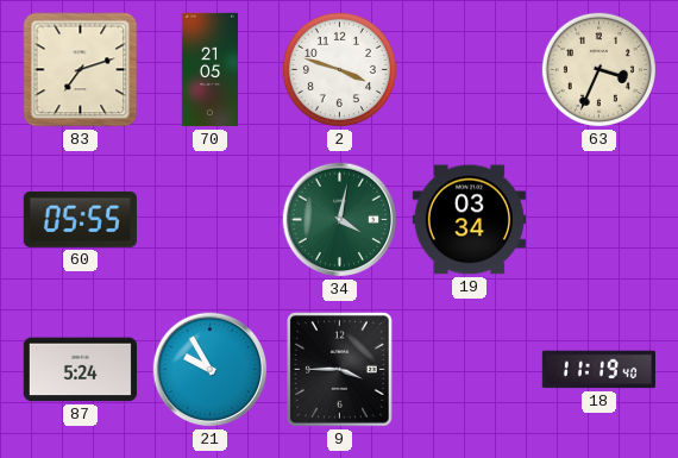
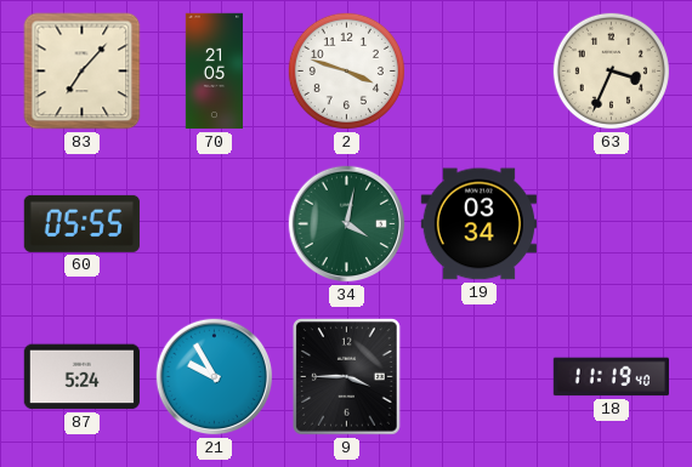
83: 7:12 -> 7:07 (83, 72)
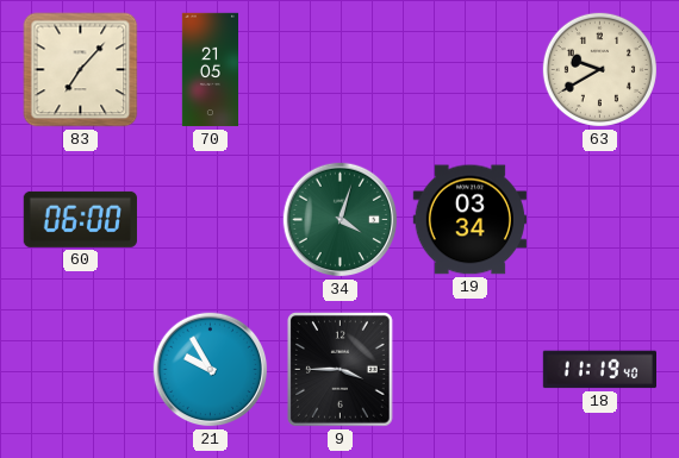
2: 3:48 -> none (346, 70)
63: 3:34 -> 9:40 (599, 69)
60: 05:55 -> 06:00 (80, 219)
34: 4:02 -> 4:03 (341, 220)
87: 5:24 -> none (81, 377)
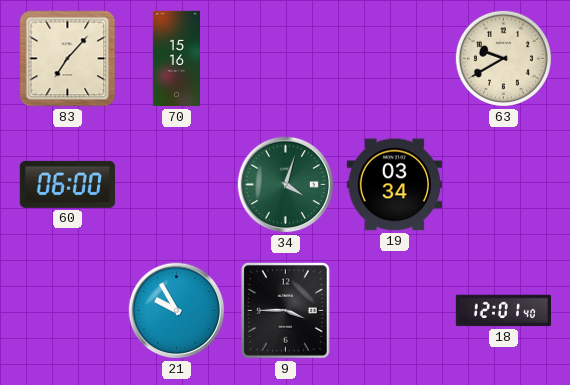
70: 21:05 -> 15:16 (176, 59)
18: 11:19 -> 12:01 (503, 311)
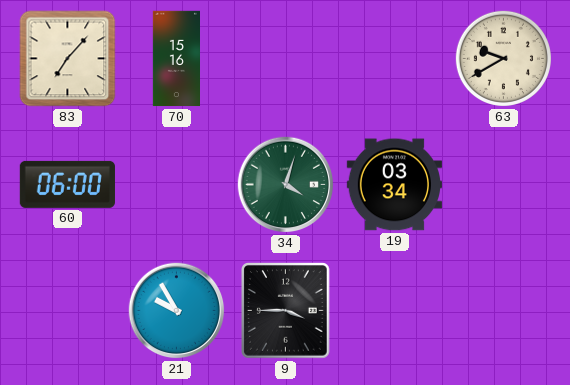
18: 12:01 -> none (503, 311)
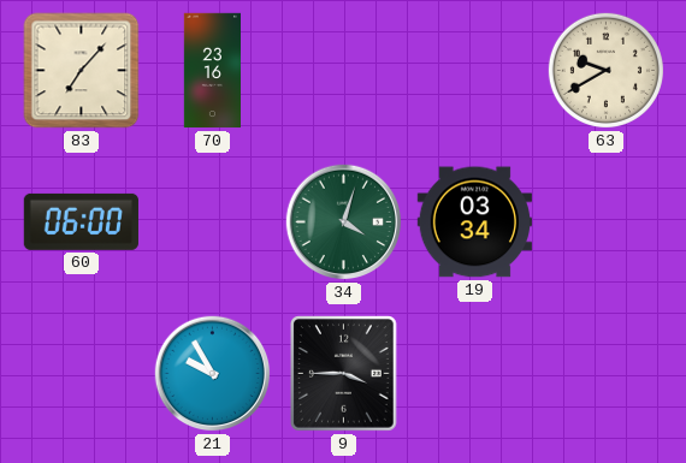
70: 15:16 -> 23:16 (212, 71)
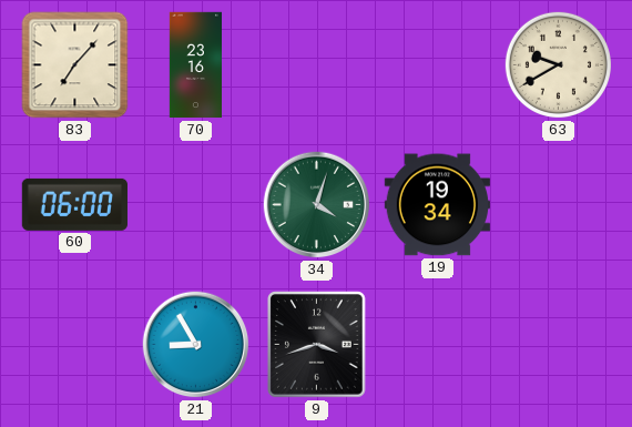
19: 03:34 -> 19:34 (437, 205)
21: 9:55 -> 8:55 (196, 345)
9: 3:45 -> 3:42 (317, 345)
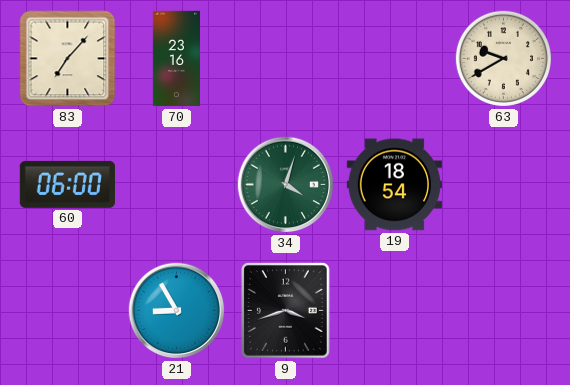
19: 19:34 -> 18:54 (394, 185)
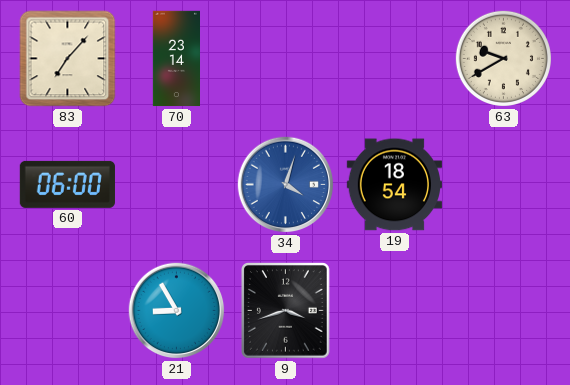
70: 23:16 -> 23:14 (176, 59)
34 dial: green -> blue (286, 185)
